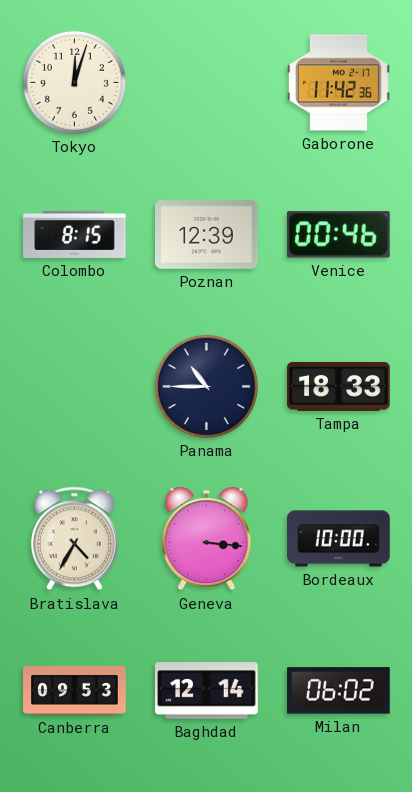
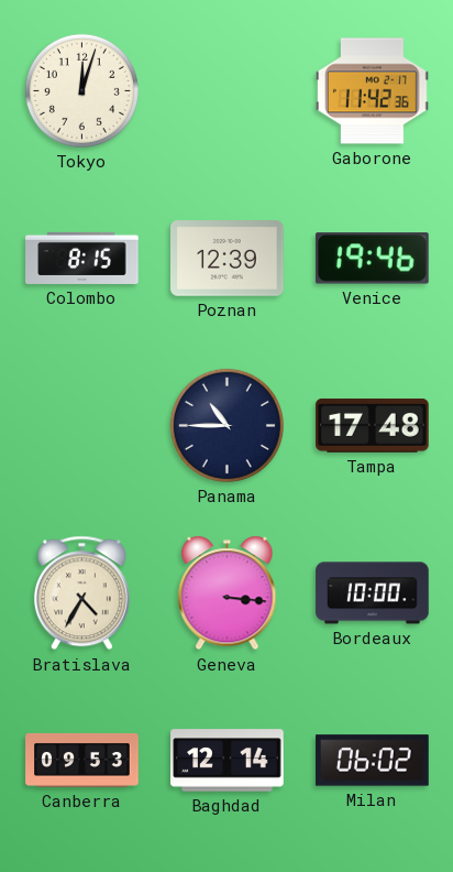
Venice: 00:46 -> 19:46 (372, 259)
Tampa: 18:33 -> 17:48 (373, 426)
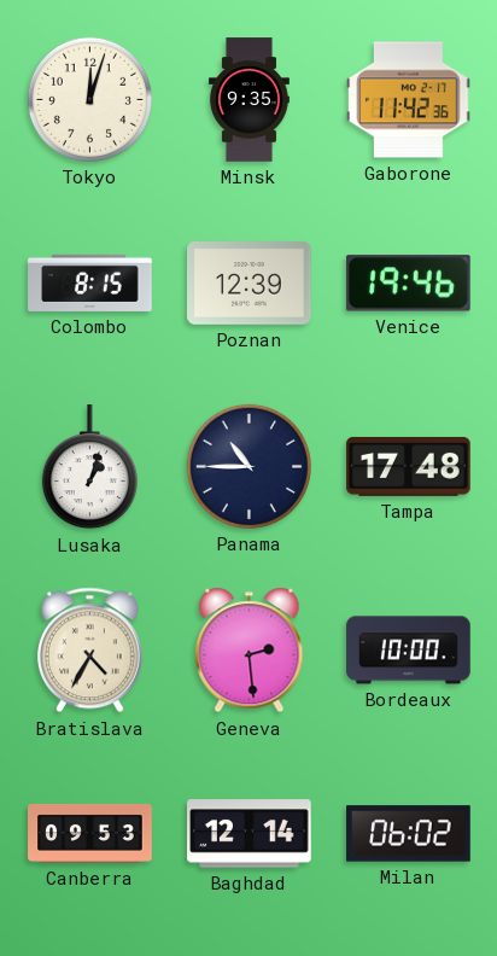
Minsk: none -> 9:35 (248, 100)
Lusaka: none -> 1:03 (89, 467)
Geneva: 3:16 -> 2:29 (250, 651)
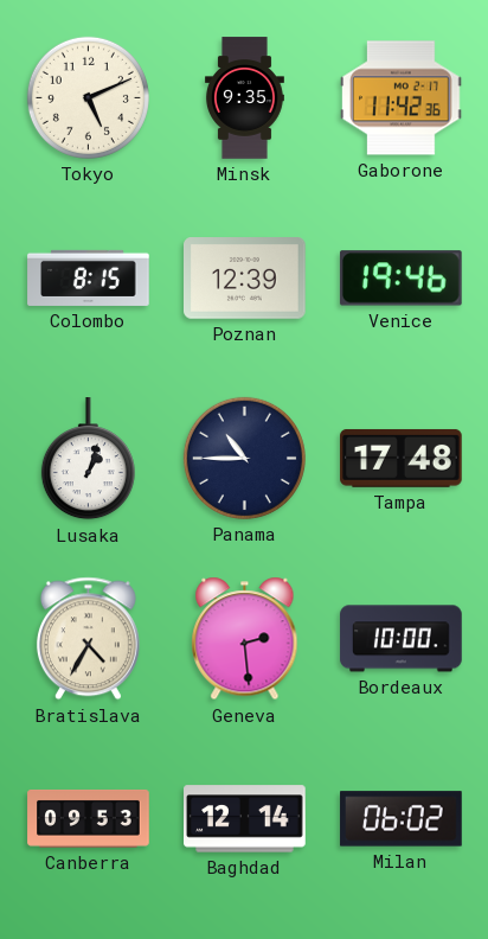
Tokyo: 12:03 -> 5:11 (88, 97)
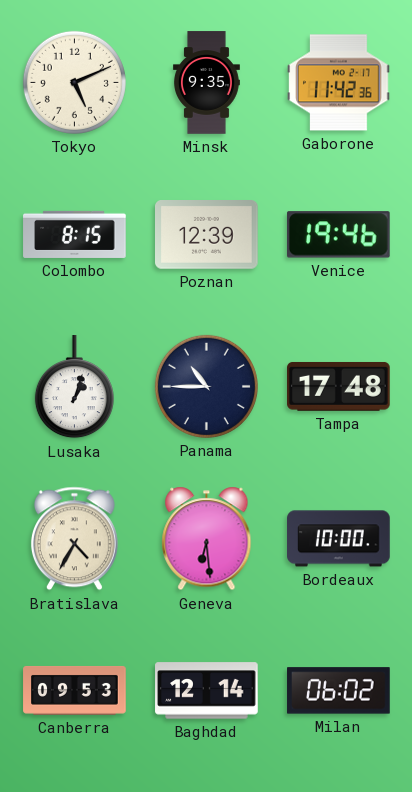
Geneva: 2:29 -> 6:29 (207, 539)
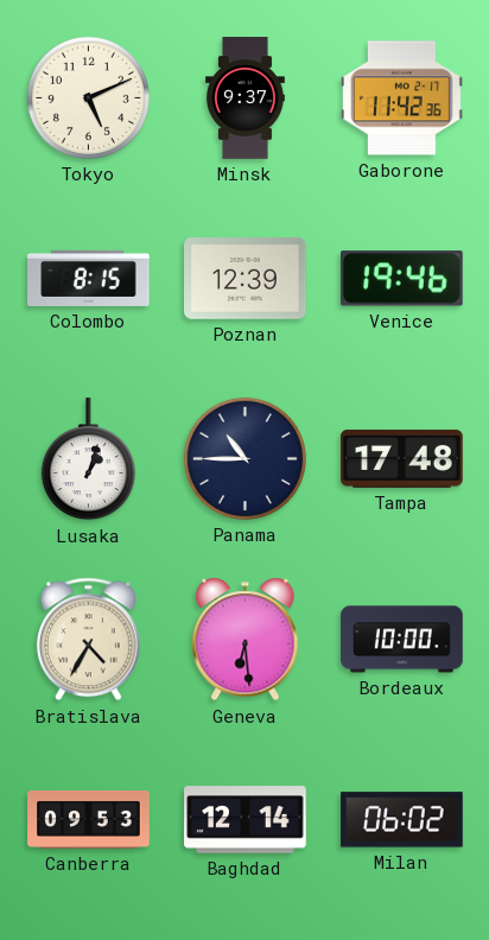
Minsk: 9:35 -> 9:37 (244, 99)
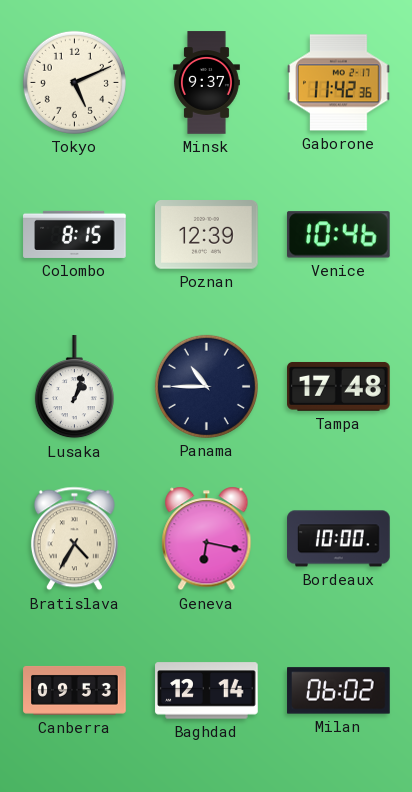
Venice: 19:46 -> 10:46 (338, 235)
Geneva: 6:29 -> 6:17 (207, 539)
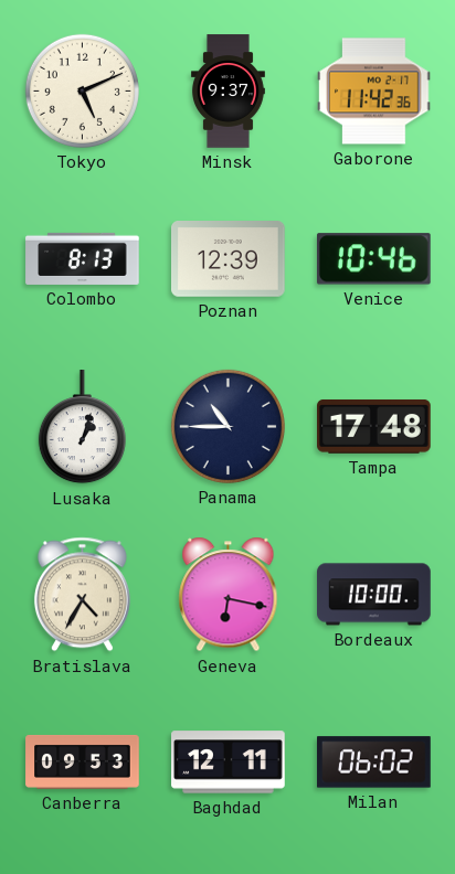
Colombo: 8:15 -> 8:13 (83, 258)
Baghdad: 12:14 -> 12:11 (229, 763)
